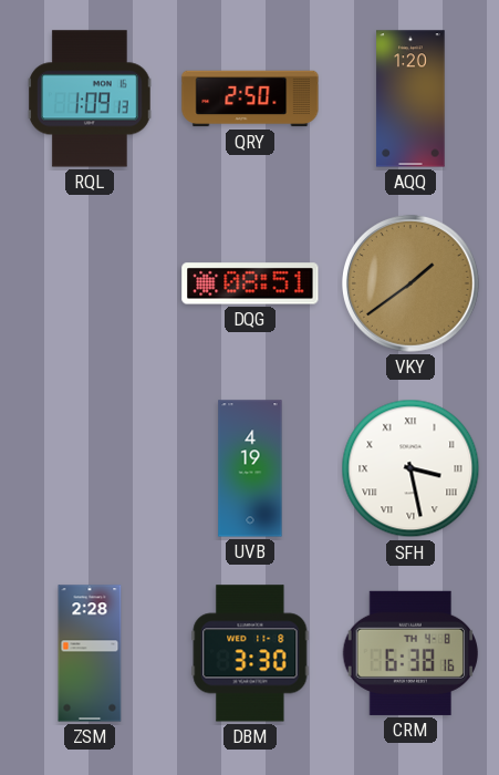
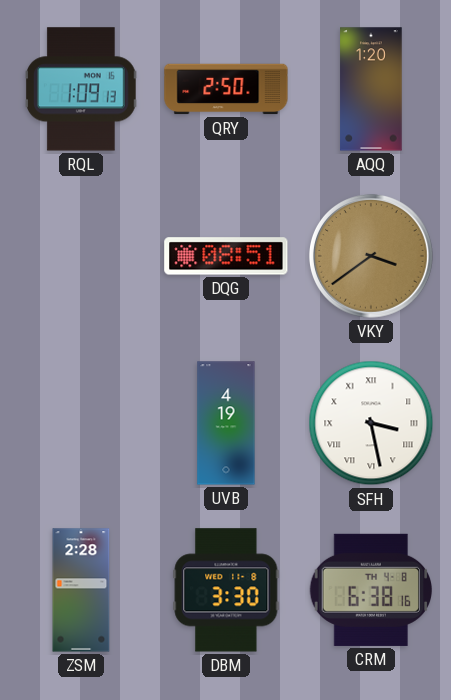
VKY: 1:39 -> 3:39 (371, 256)
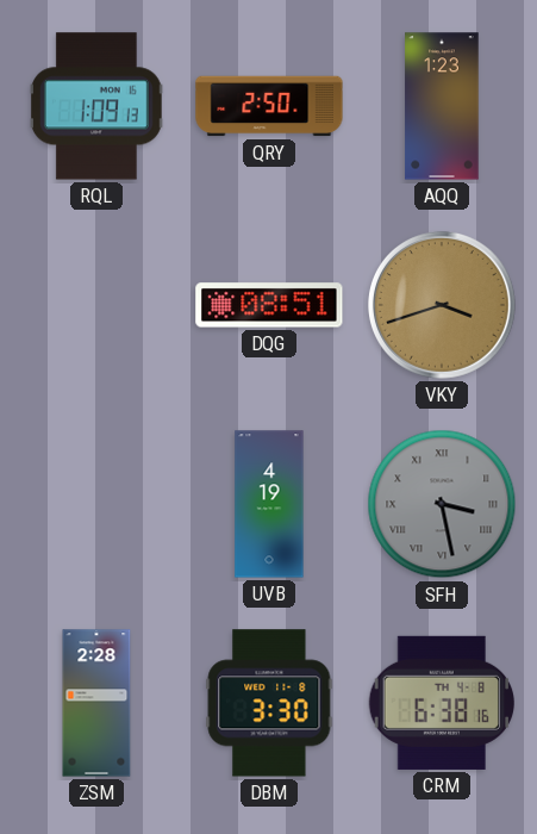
AQQ: 1:20 -> 1:23 (442, 106)
VKY: 3:39 -> 3:42 (442, 305)
SFH dial: white -> grey (442, 504)
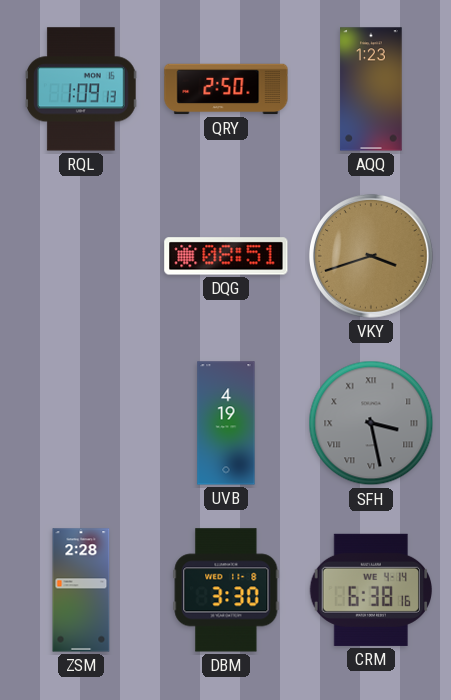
CRM date: TH 4-8 -> WE 4-14 (370, 590)
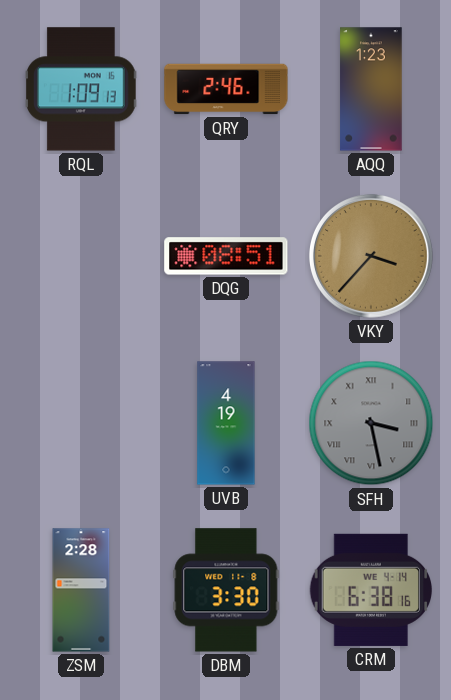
QRY: 2:50 -> 2:46 (226, 89)
VKY: 3:42 -> 3:37 (371, 256)
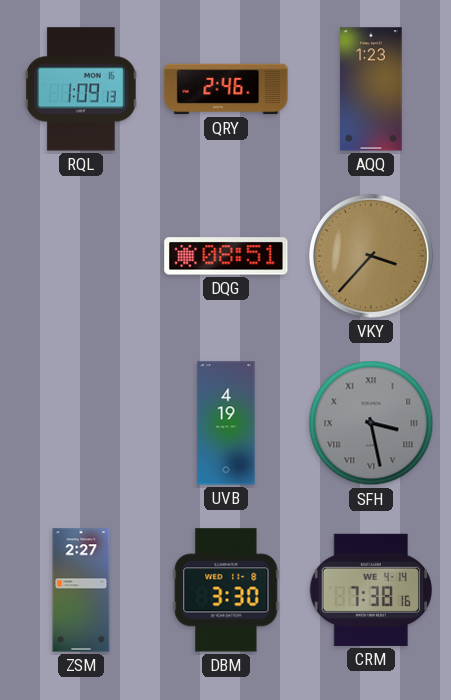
ZSM: 2:28 -> 2:27 (81, 590)
CRM: 6:38 -> 7:38 (370, 590)
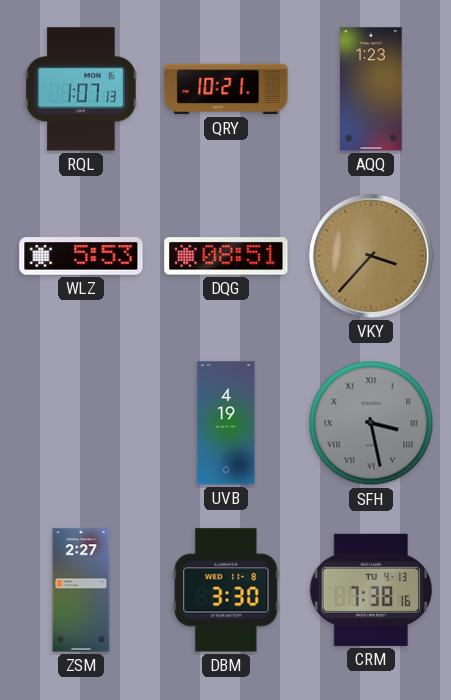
RQL: 1:09 -> 1:07 (81, 89)
QRY: 2:46 -> 10:21 (226, 89)
WLZ: none -> 5:53 (81, 256)
CRM date: WE 4-14 -> TU 4-13 (370, 590)
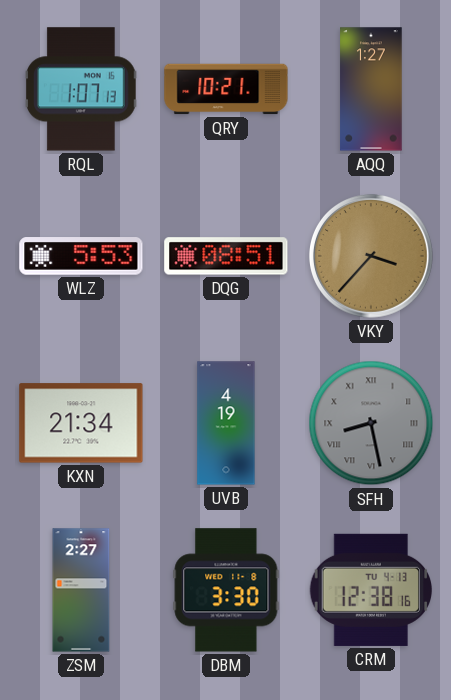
AQQ: 1:23 -> 1:27 (371, 89)
KXN: none -> 21:34 (81, 423)
SFH: 3:28 -> 8:28 (371, 423)
CRM: 7:38 -> 12:38 (370, 590)
